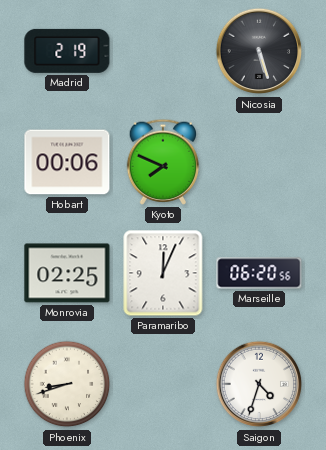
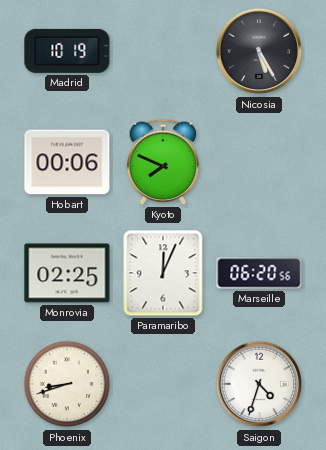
Madrid: 2:19 -> 10:19 (67, 51)
Nicosia: 5:27 -> 5:25 (259, 51)
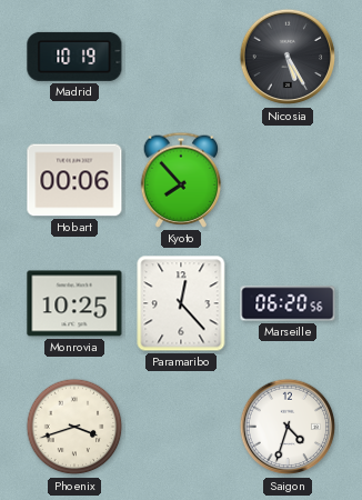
Kyoto: 7:49 -> 7:53 (181, 180)
Monrovia: 02:25 -> 10:25 (74, 303)
Paramaribo: 12:04 -> 12:23 (181, 303)
Phoenix: 8:42 -> 3:42 (74, 427)
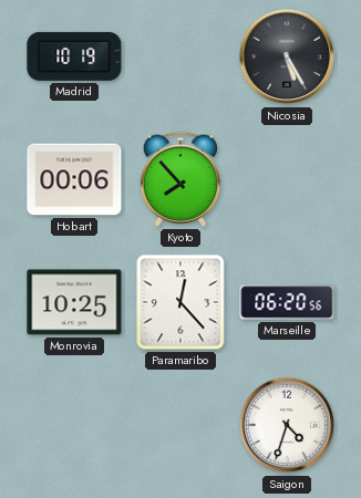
Phoenix: 3:42 -> none (74, 427)
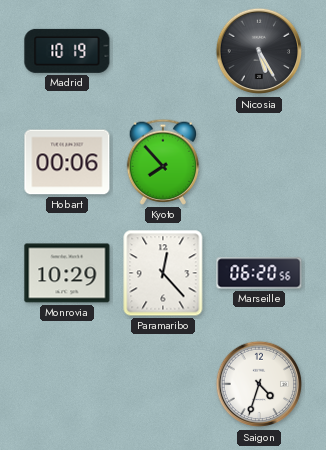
Monrovia: 10:25 -> 10:29 (67, 273)
